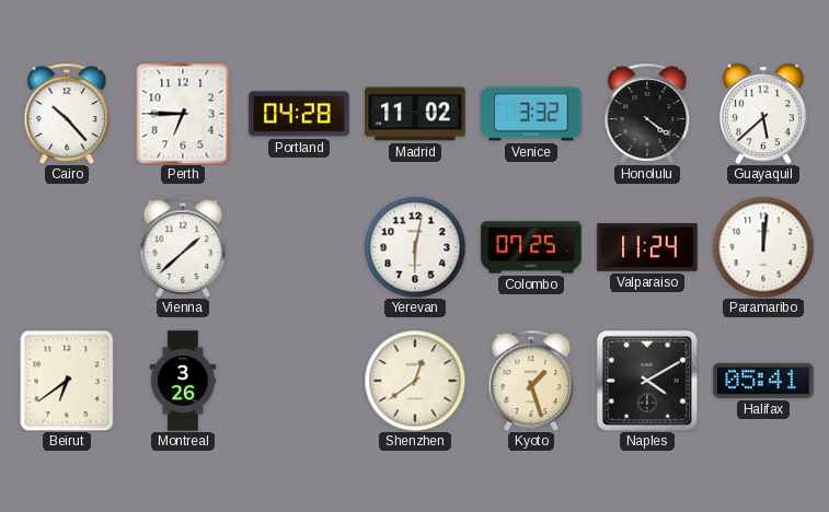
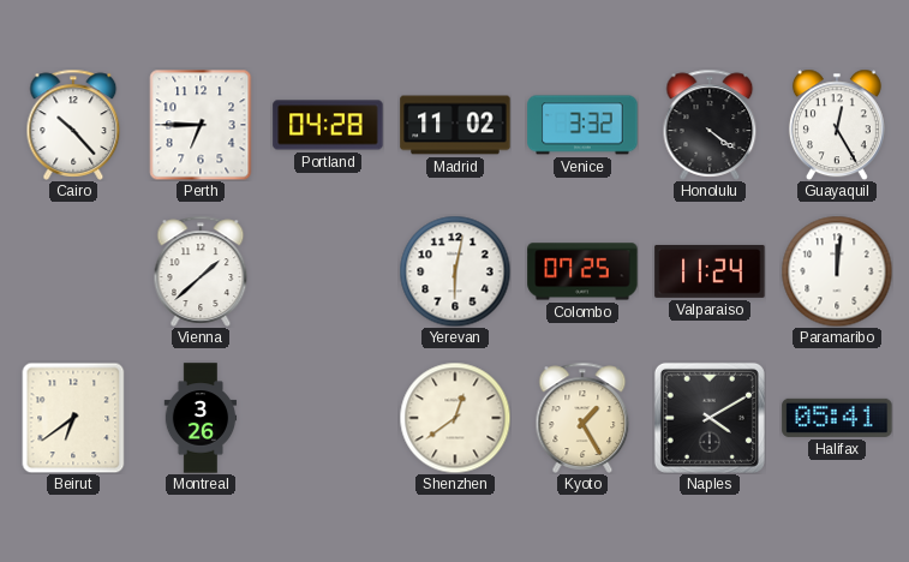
Guayaquil: 5:38 -> 12:25 (837, 125)
Kyoto: 1:27 -> 1:25 (582, 418)
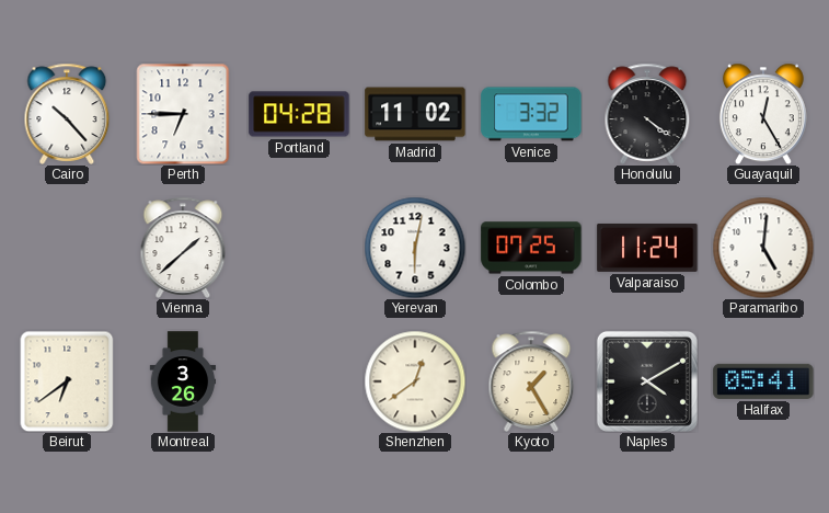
Paramaribo: 12:01 -> 5:01 (763, 248)
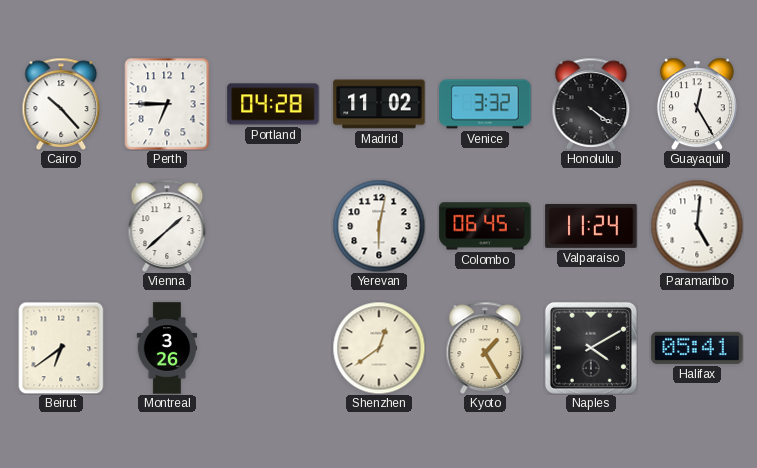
Colombo: 07:25 -> 06:45 (485, 226)
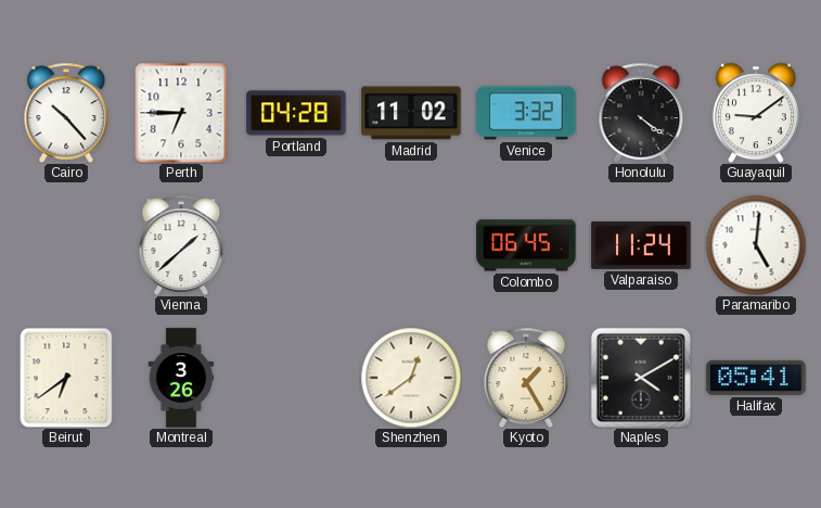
Guayaquil: 12:25 -> 9:09 (756, 113)
Yerevan: 6:02 -> none (379, 226)
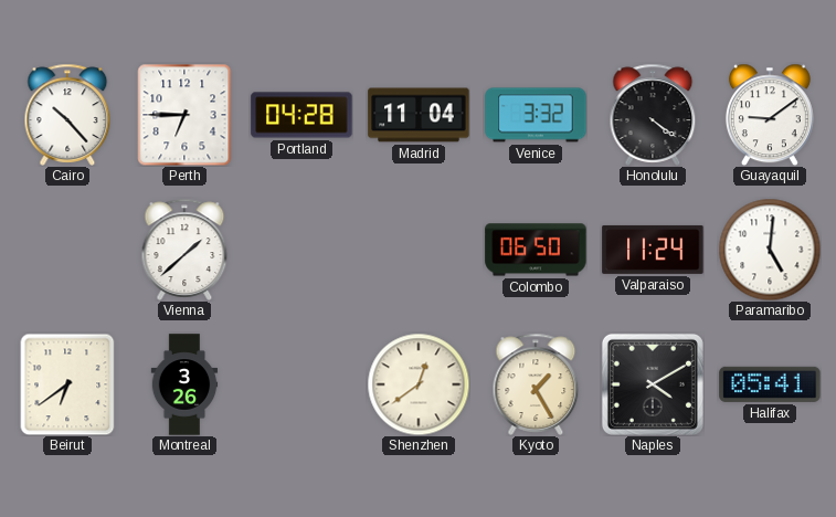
Madrid: 11:02 -> 11:04 (419, 115)
Colombo: 06:45 -> 06:50 (536, 250)
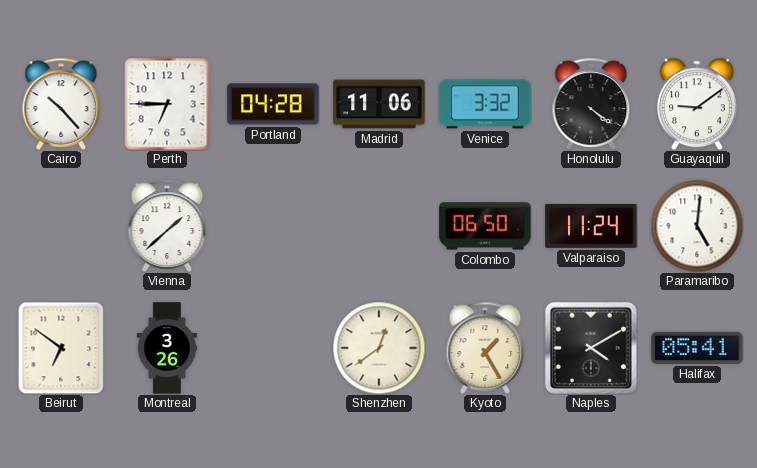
Madrid: 11:04 -> 11:06 (379, 104)
Beirut: 6:39 -> 6:51 (61, 348)
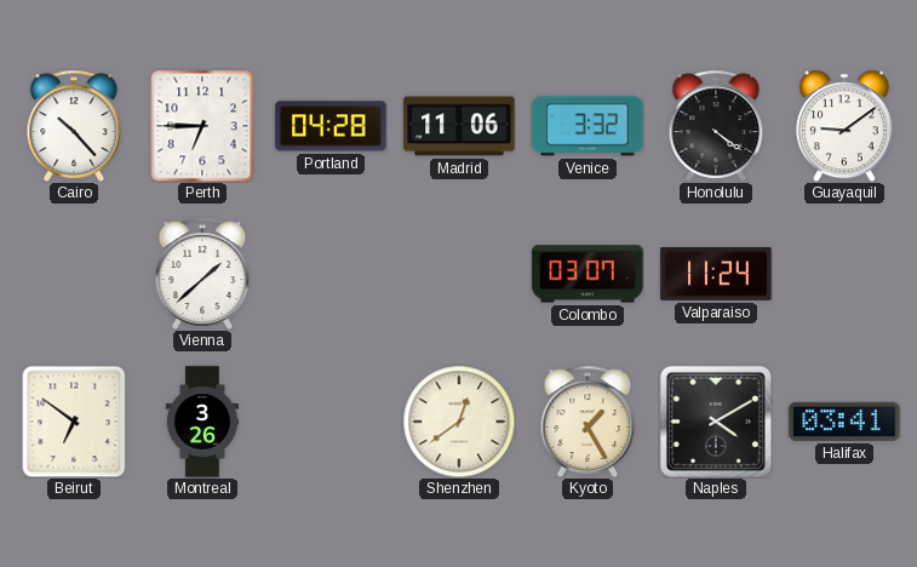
Colombo: 06:50 -> 03:07 (588, 274)
Paramaribo: 5:01 -> none (697, 226)
Halifax: 05:41 -> 03:41 (844, 422)
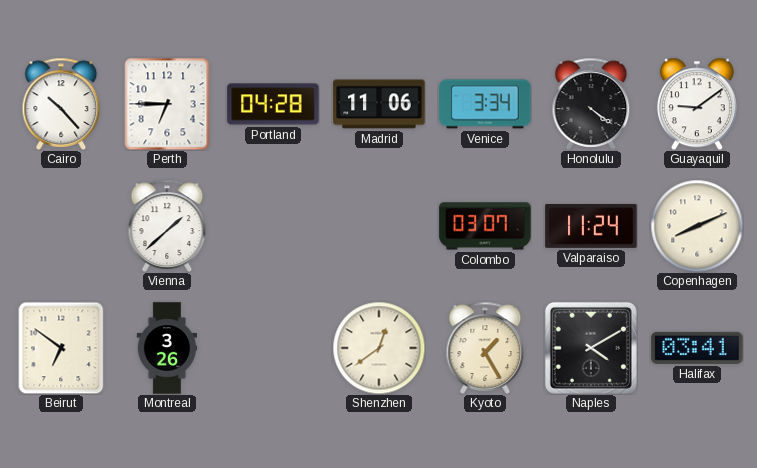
Venice: 3:32 -> 3:34 (485, 104)
Copenhagen: none -> 8:11 (697, 226)
